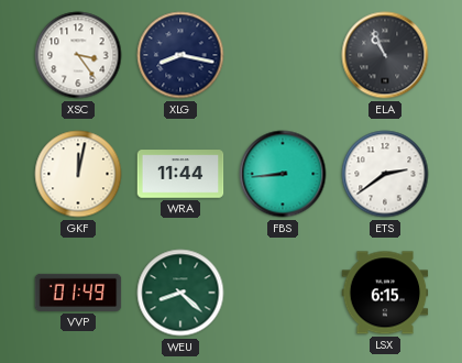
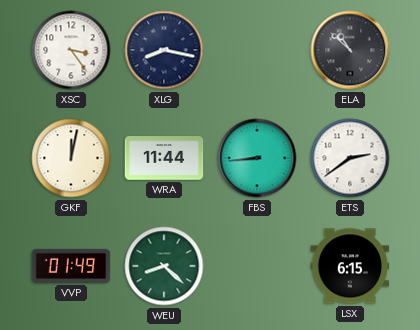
ELA: 10:56 -> 10:52 (350, 50)
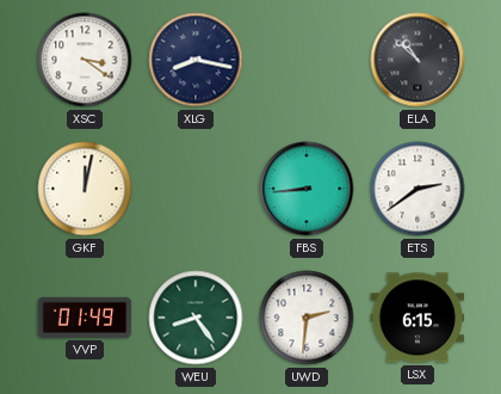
XSC: 3:24 -> 3:21 (85, 60)
WRA: 11:44 -> none (164, 158)
WEU: 8:22 -> 8:24 (196, 318)
UWD: none -> 2:31 (307, 318)
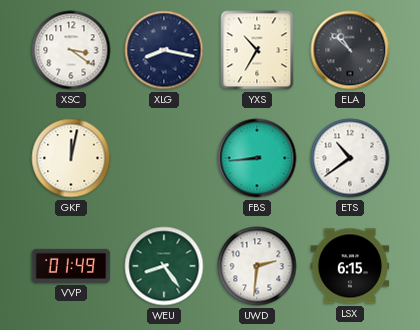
YXS: none -> 10:35 (257, 50)
ETS: 2:39 -> 10:39 (350, 158)
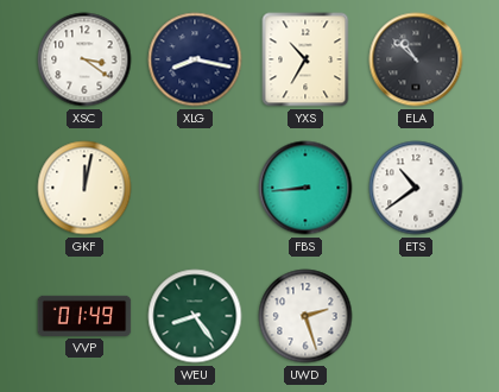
UWD: 2:31 -> 2:27 (305, 316)
LSX: 6:15 -> none (350, 266)
